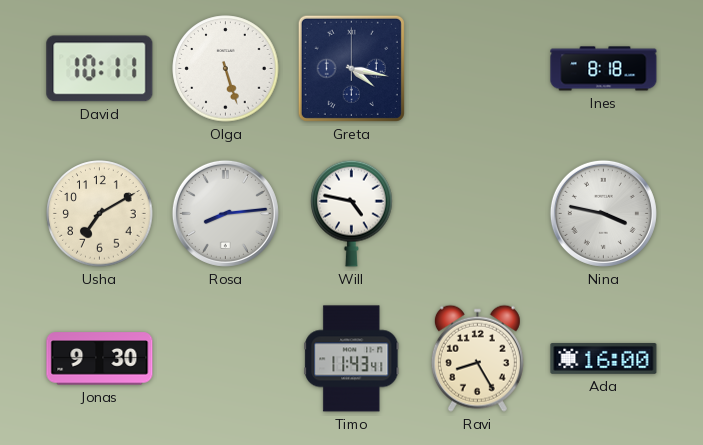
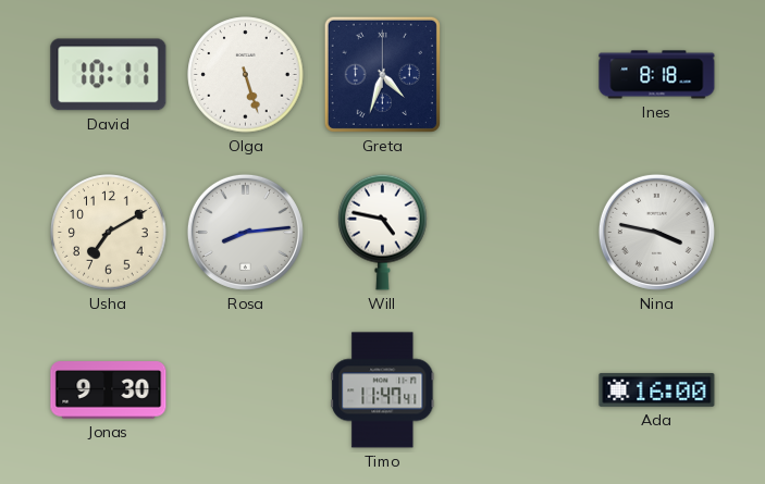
Greta: 4:17 -> 4:33 (382, 74)
Timo: 11:43 -> 11:47 (383, 390)
Ravi: 8:25 -> none (477, 358)
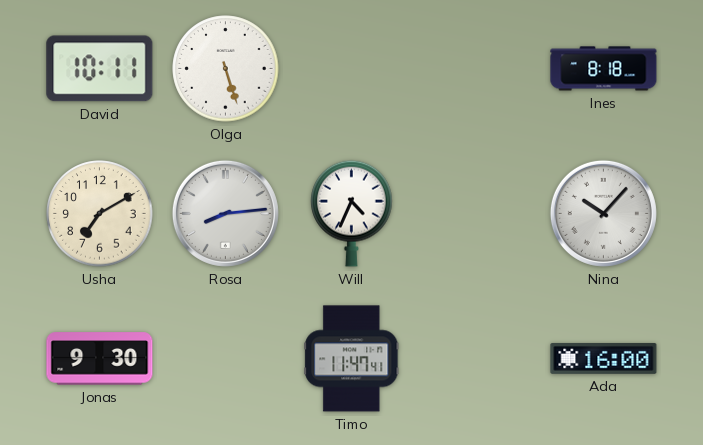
Greta: 4:33 -> none (382, 74)
Will: 4:47 -> 4:34 (352, 213)
Nina: 3:47 -> 10:07 (603, 213)
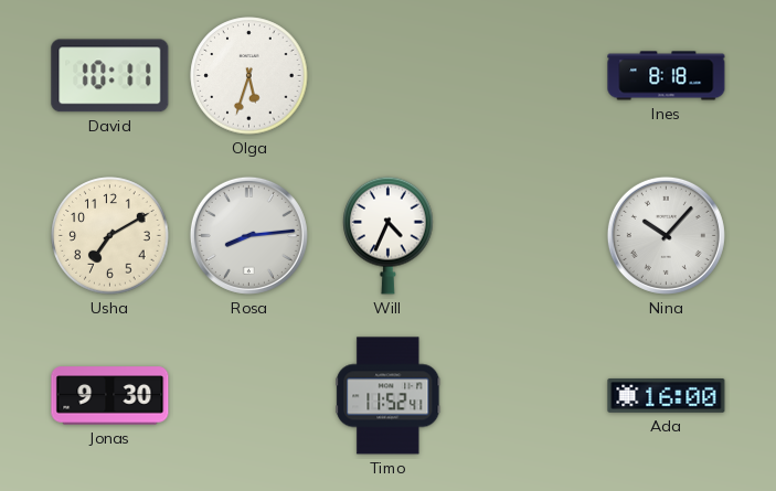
Olga: 5:27 -> 5:33 (249, 76)
Timo: 11:47 -> 11:52 (389, 396)
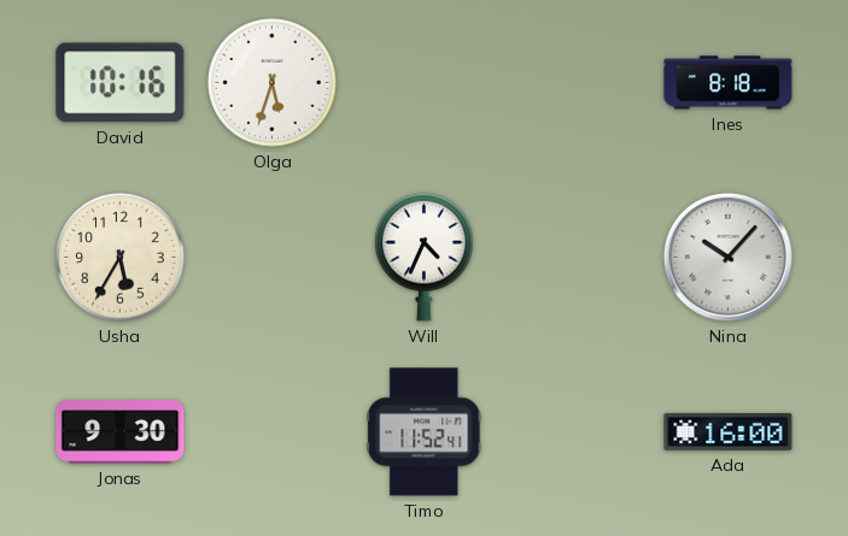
David: 10:11 -> 10:16 (121, 83)
Usha: 7:10 -> 5:35 (121, 258)
Rosa: 8:14 -> none (248, 235)
